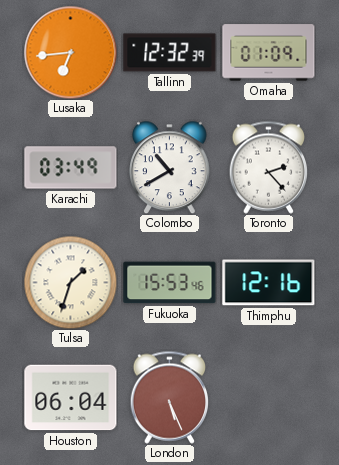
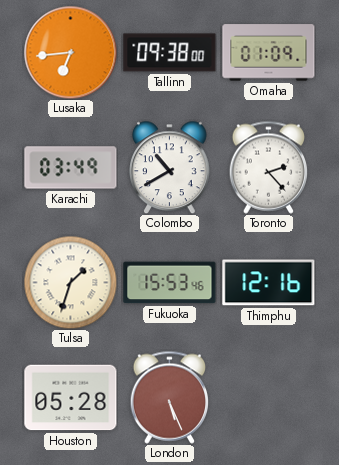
Tallinn: 12:32 -> 09:38 (170, 53)
Houston: 06:04 -> 05:28 (71, 398)
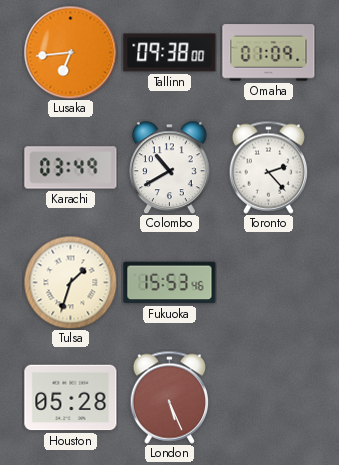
Thimphu: 12:16 -> none (269, 283)
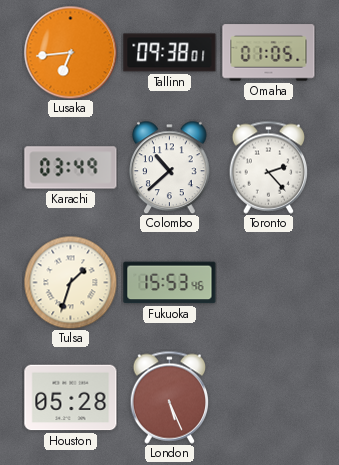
Tallinn: 09:38:00 -> 09:38:01 (170, 53)
Omaha: 01:09 -> 01:05 (269, 53)
Colombo: 10:40 -> 10:38 (170, 167)
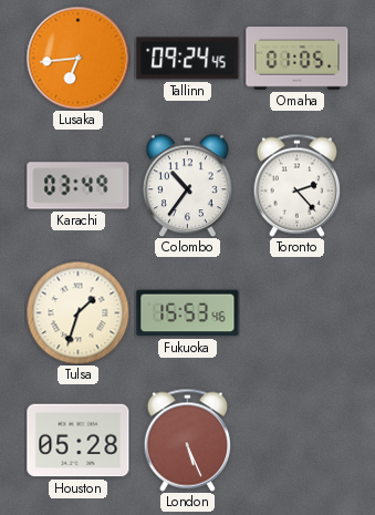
Tallinn: 09:38 -> 09:24 (188, 59)
Colombo: 10:38 -> 10:36 (188, 185)
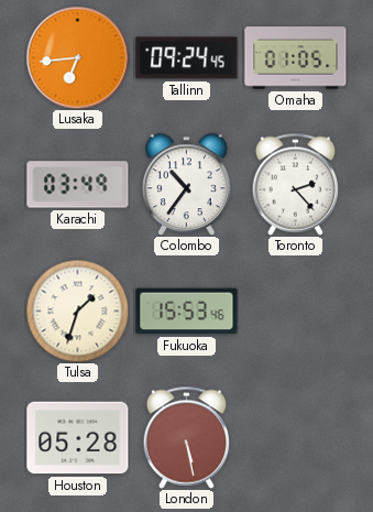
London: 5:26 -> 5:28 (187, 437)
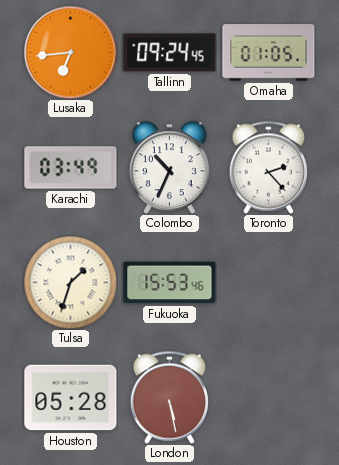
Colombo: 10:36 -> 10:34 (170, 167)
